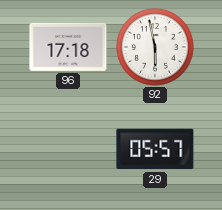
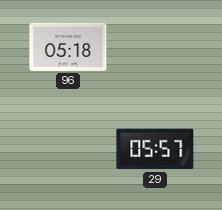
96: 17:18 -> 05:18 (68, 47)
92: 5:58 -> none (155, 47)
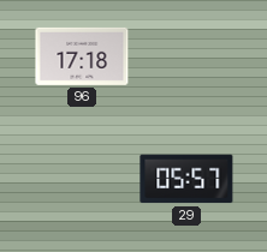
96: 05:18 -> 17:18 (82, 56)
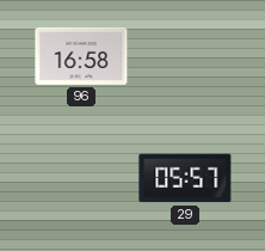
96: 17:18 -> 16:58 (81, 56)
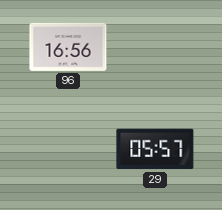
96: 16:58 -> 16:56 (68, 47)
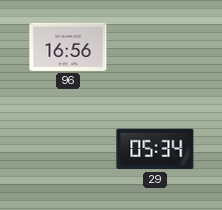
29: 05:57 -> 05:34 (155, 149)
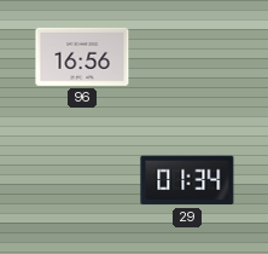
29: 05:34 -> 01:34 (187, 180)
